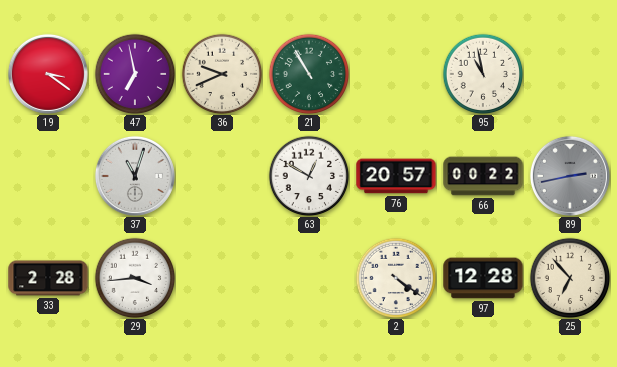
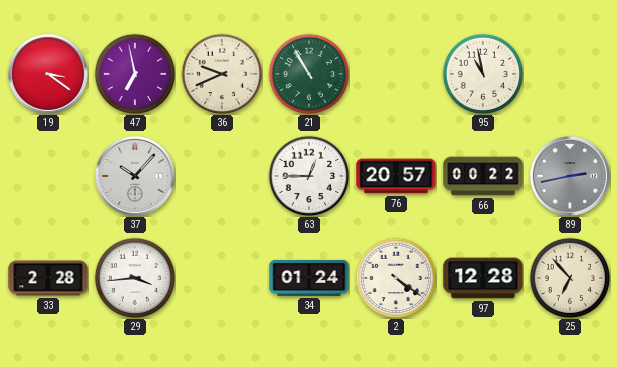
37: 11:03 -> 10:07 (135, 176)
63: 12:50 -> 12:45 (309, 176)
34: none -> 01:24 (309, 278)
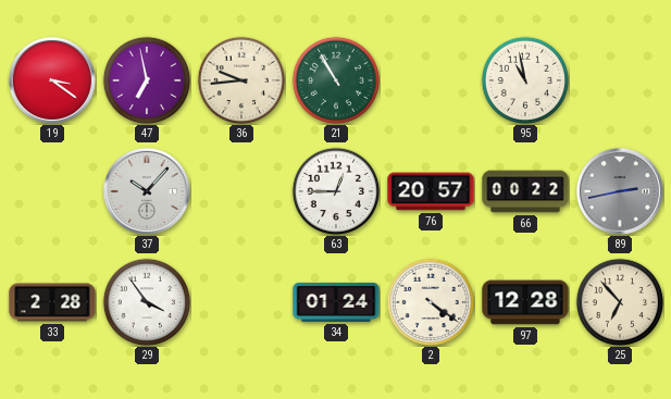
36: 9:41 -> 9:44 (241, 80)
29: 3:44 -> 3:54 (147, 302)
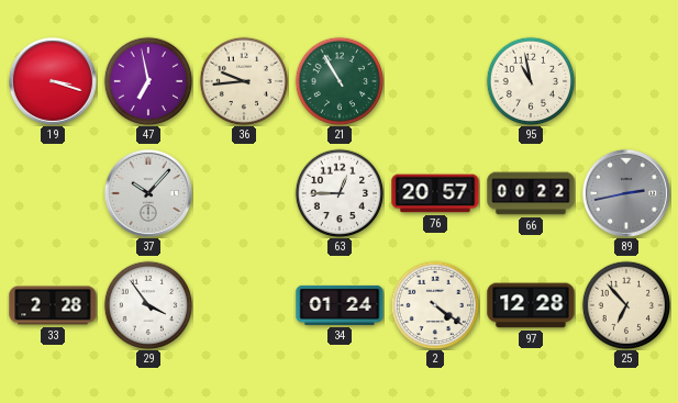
19: 3:21 -> 3:18 (53, 81)
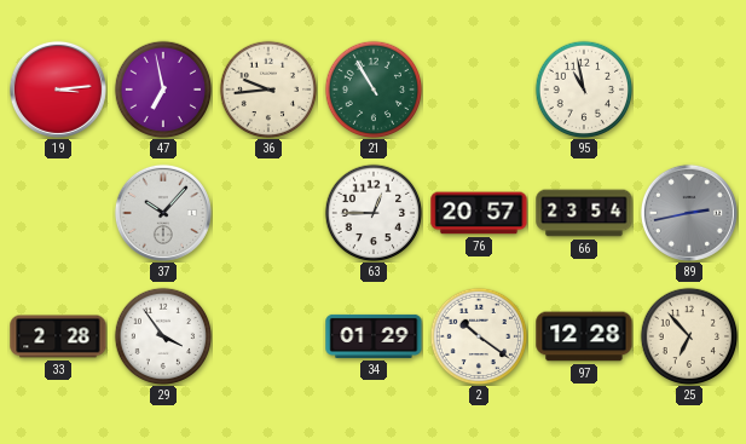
19: 3:18 -> 3:14 (58, 90)
66: 00:22 -> 23:54 (584, 213)
34: 01:24 -> 01:29 (374, 336)
2: 4:21 -> 10:21 (479, 336)
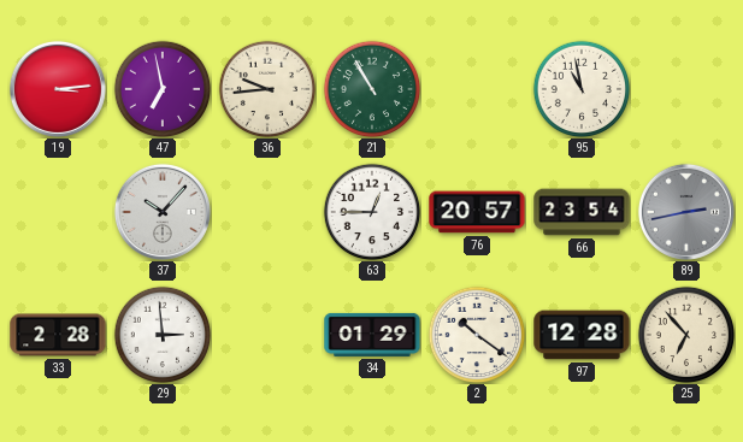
29: 3:54 -> 2:59 (163, 335)
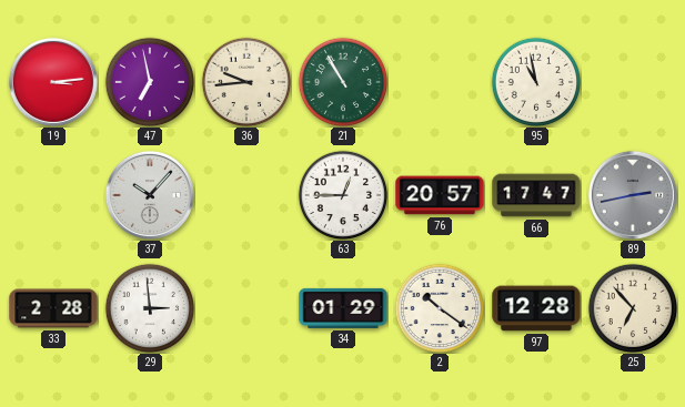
66: 23:54 -> 17:47 (536, 195)
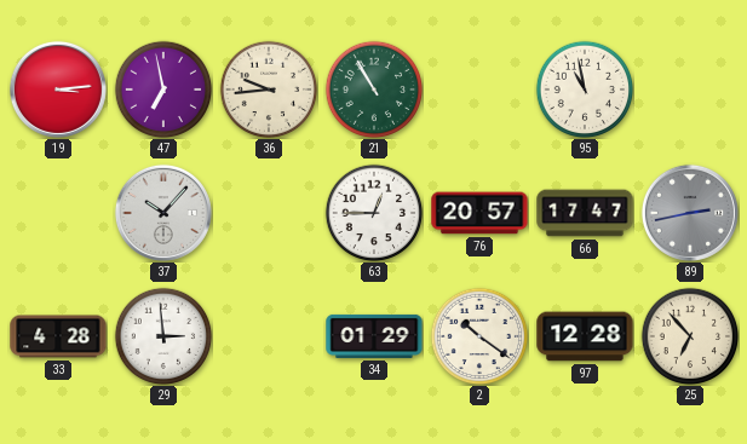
33: 2:28 -> 4:28 (58, 336)
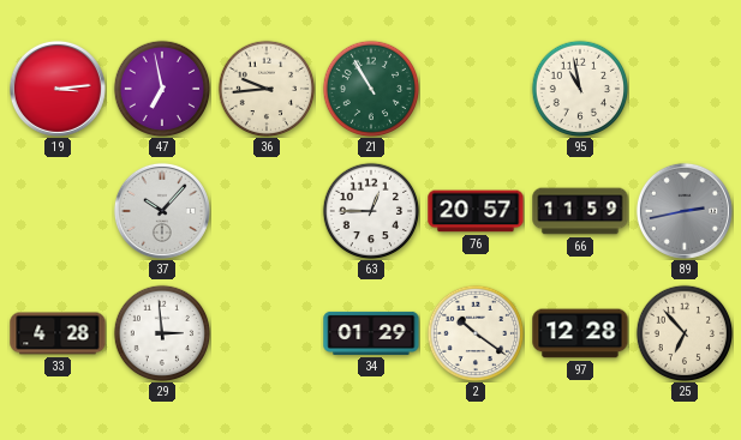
66: 17:47 -> 11:59 (580, 211)
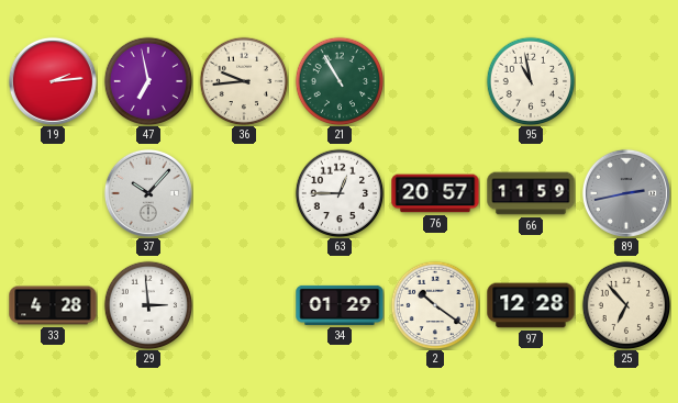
19: 3:14 -> 2:14 (53, 81)
